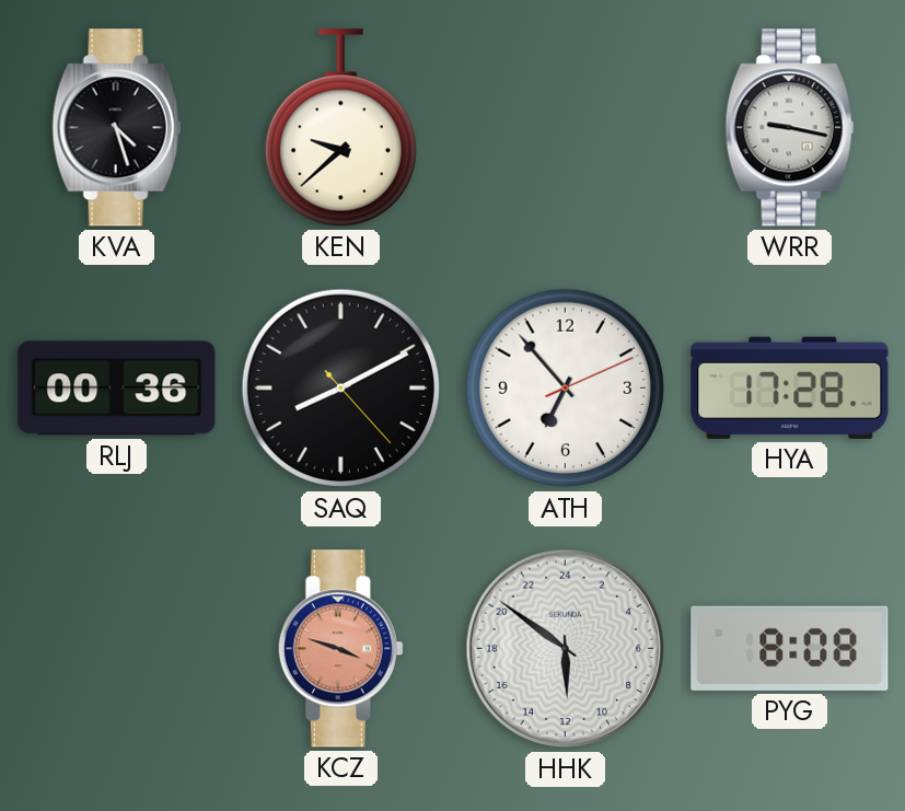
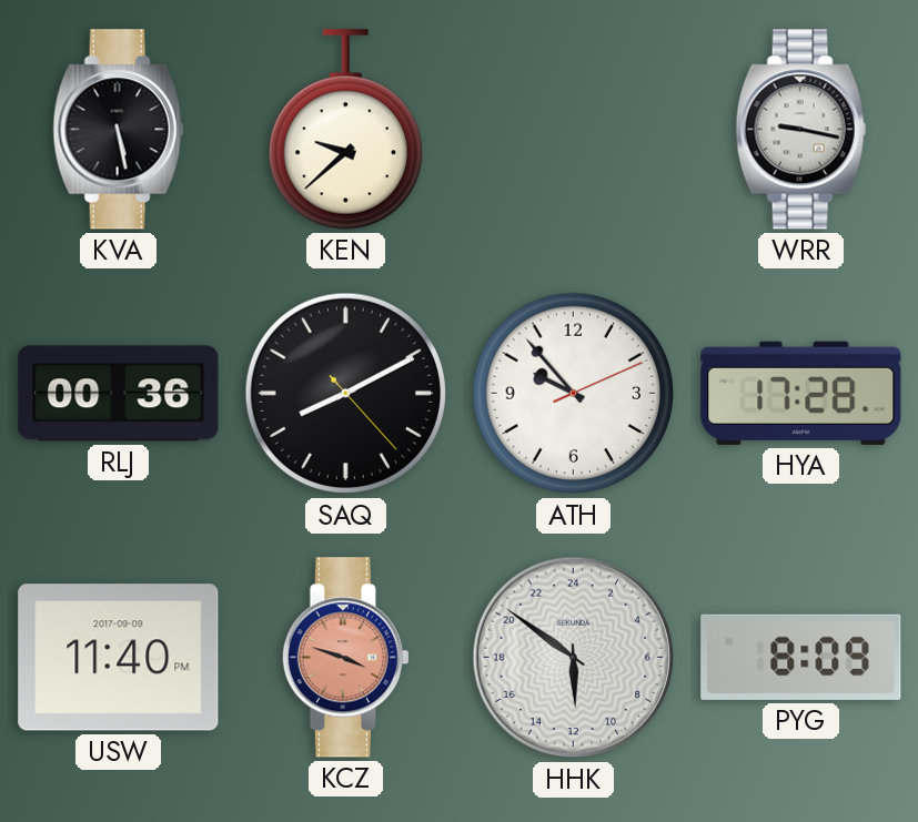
KVA: 4:27 -> 5:28 (119, 130)
ATH: 6:53 -> 9:53 (574, 394)
USW: none -> 11:40 (119, 658)
PYG: 8:08 -> 8:09 (801, 657)
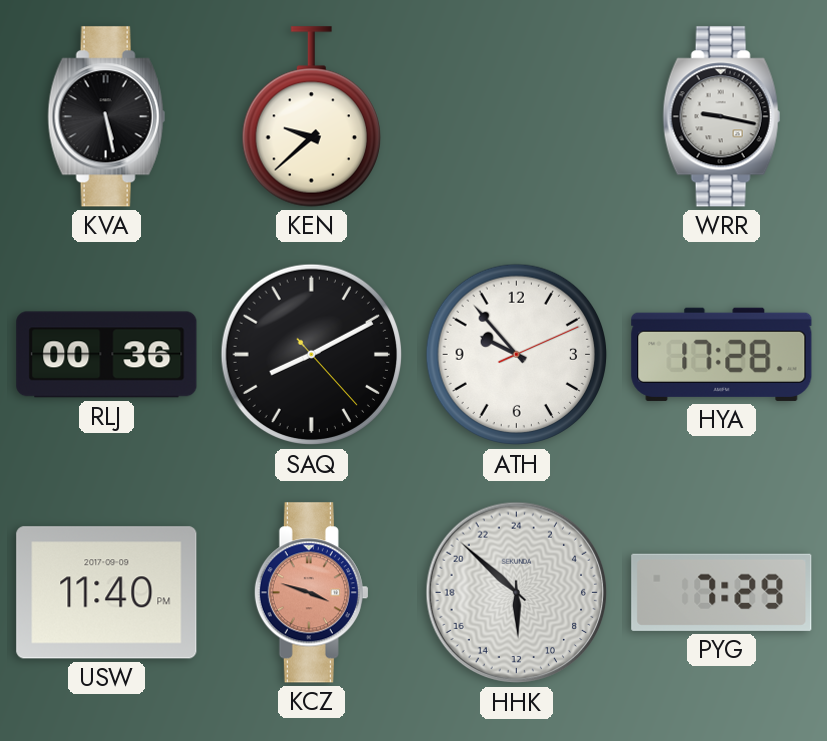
HHK: 11:51 -> 11:52 (517, 593)
PYG: 8:09 -> 7:29 (722, 592)
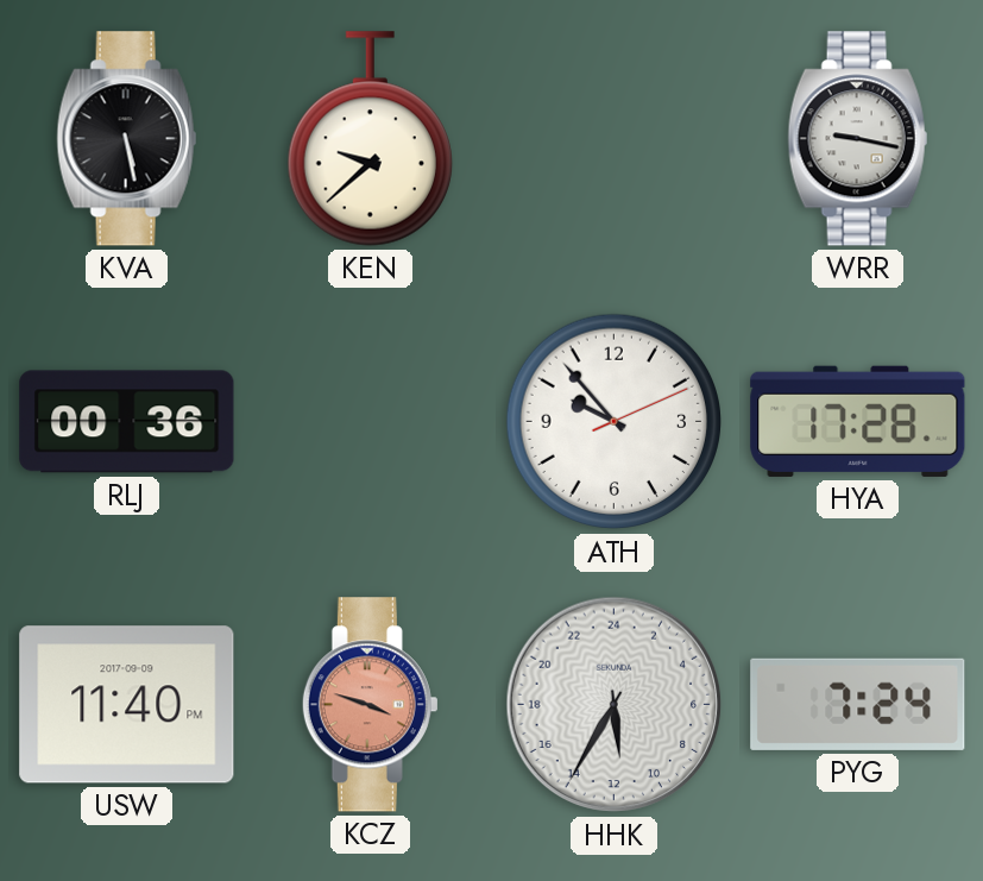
SAQ: 8:10 -> none (312, 355)
HHK: 11:52 -> 11:35 (615, 705)
PYG: 7:29 -> 7:24 (858, 704)
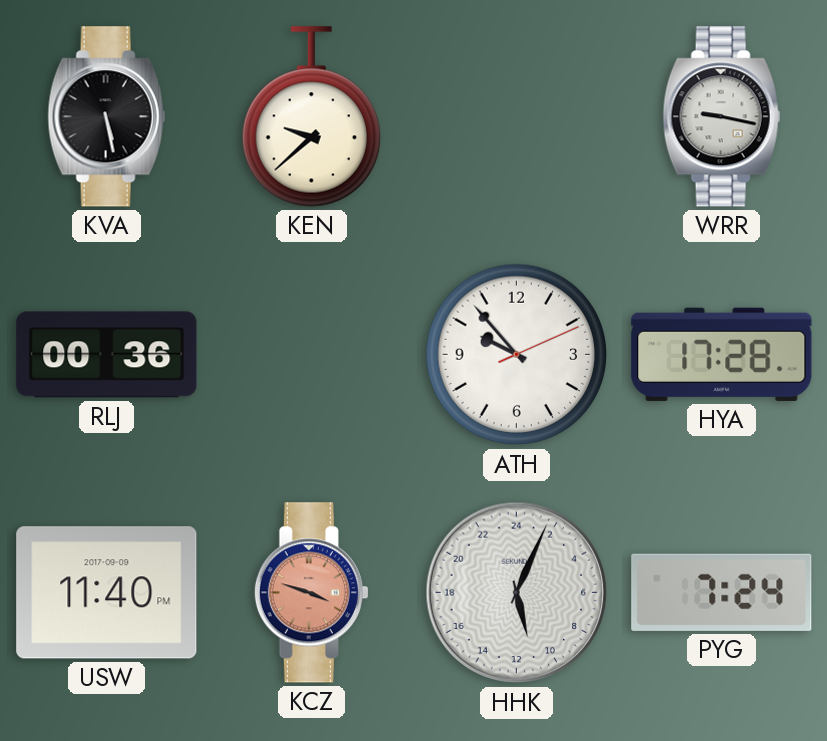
HHK: 11:35 -> 11:04 (517, 593)
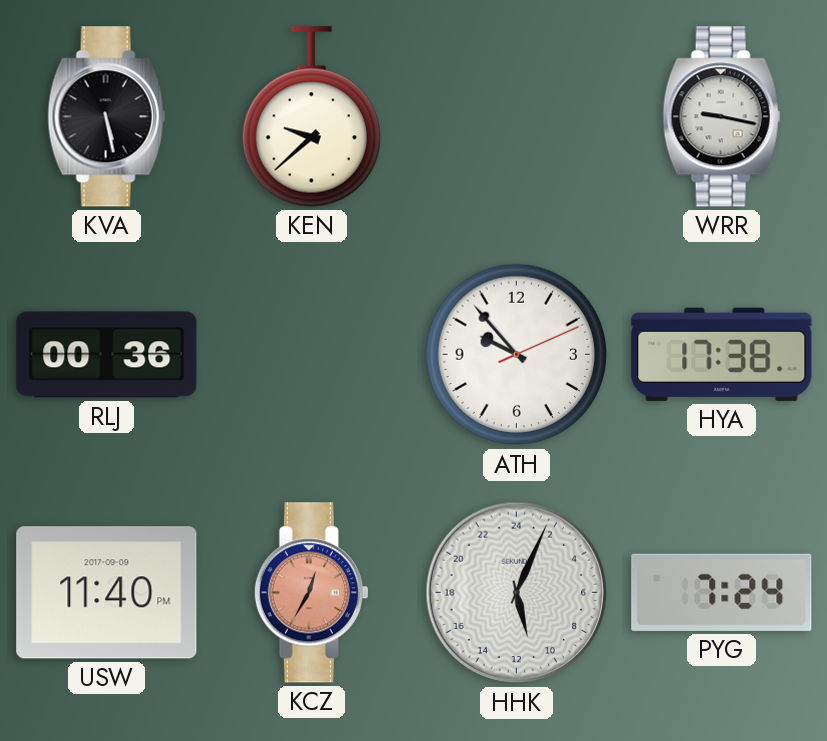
HYA: 17:28 -> 17:38 (722, 354)
KCZ: 3:48 -> 12:35 (311, 593)
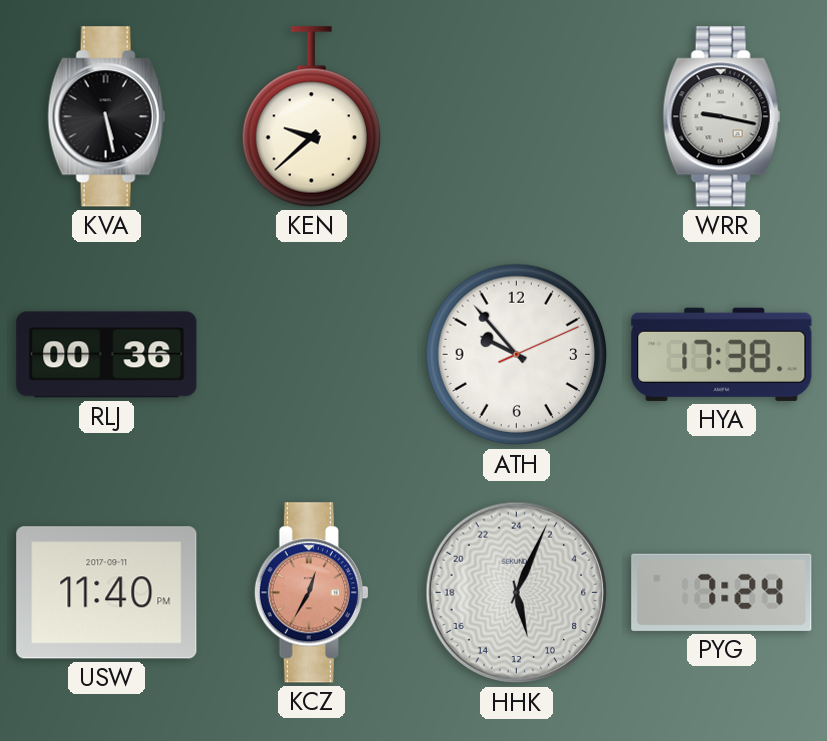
USW date: 2017-09-09 -> 2017-09-11 (107, 593)
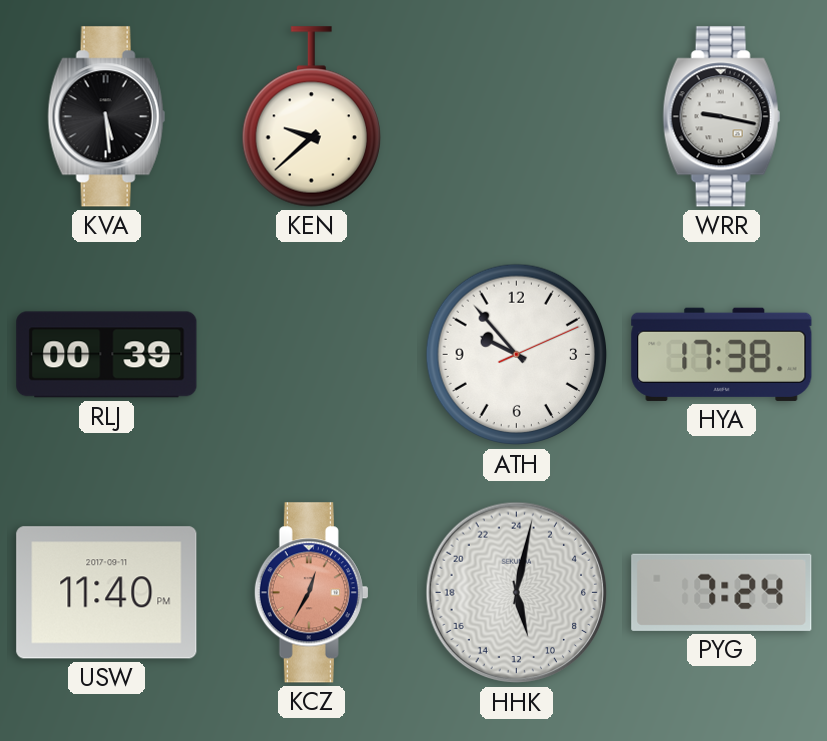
KVA: 5:28 -> 5:29 (107, 117)
RLJ: 00:36 -> 00:39 (107, 355)
HHK: 11:04 -> 11:02 (517, 593)
